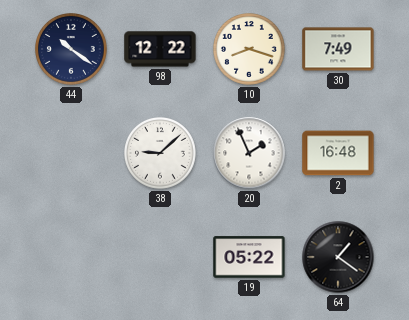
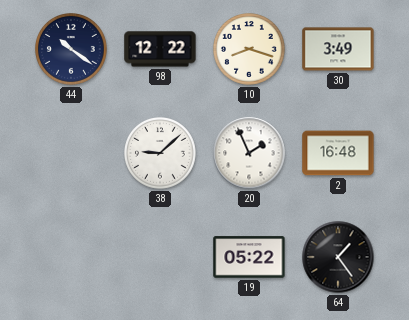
30: 7:49 -> 3:49 (338, 49)
64: 1:21 -> 1:24 (338, 257)
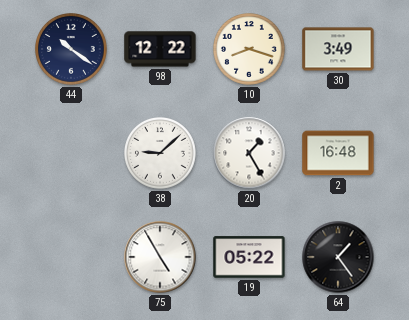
20: 1:56 -> 1:25 (249, 153)
75: none -> 4:55 (160, 257)
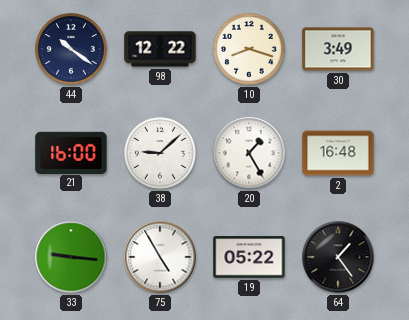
21: none -> 16:00 (71, 152)
33: none -> 9:16 (71, 257)
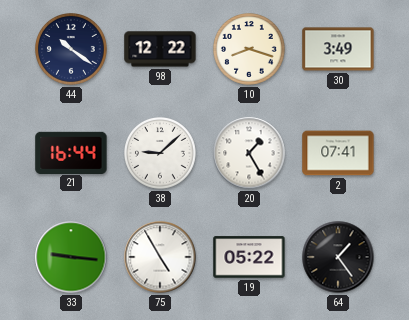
21: 16:00 -> 16:44 (71, 152)
2: 16:48 -> 07:41 (338, 153)
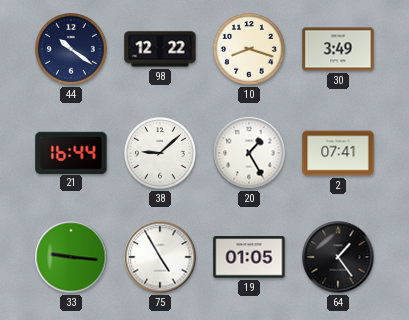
19: 05:22 -> 01:05 (249, 257)
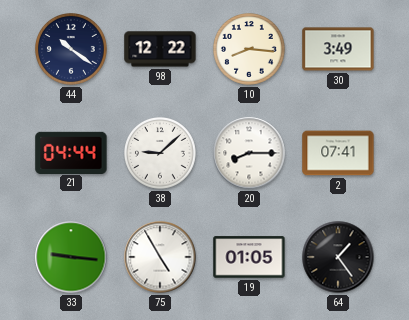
10: 8:18 -> 8:16 (250, 50)
21: 16:44 -> 04:44 (71, 152)
20: 1:25 -> 8:15 (249, 153)
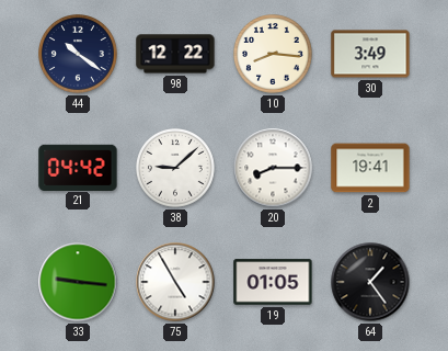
21: 04:44 -> 04:42 (78, 167)
2: 07:41 -> 19:41 (370, 168)
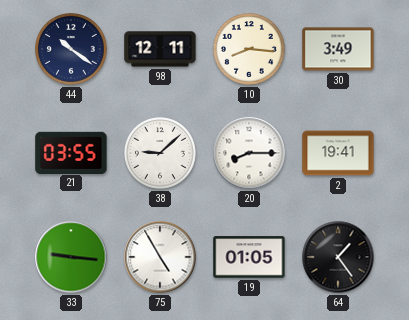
98: 12:22 -> 12:11 (160, 49)
21: 04:42 -> 03:55 (71, 152)
